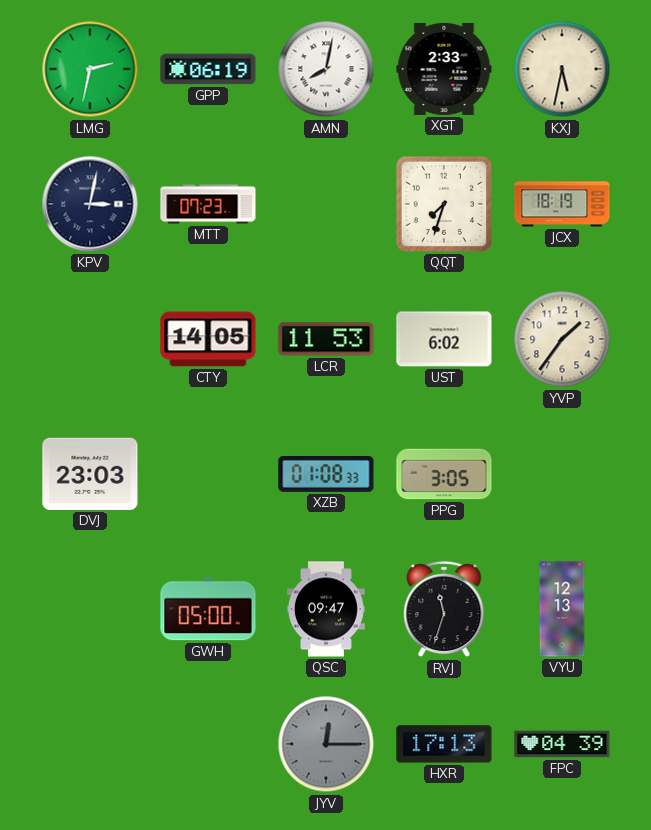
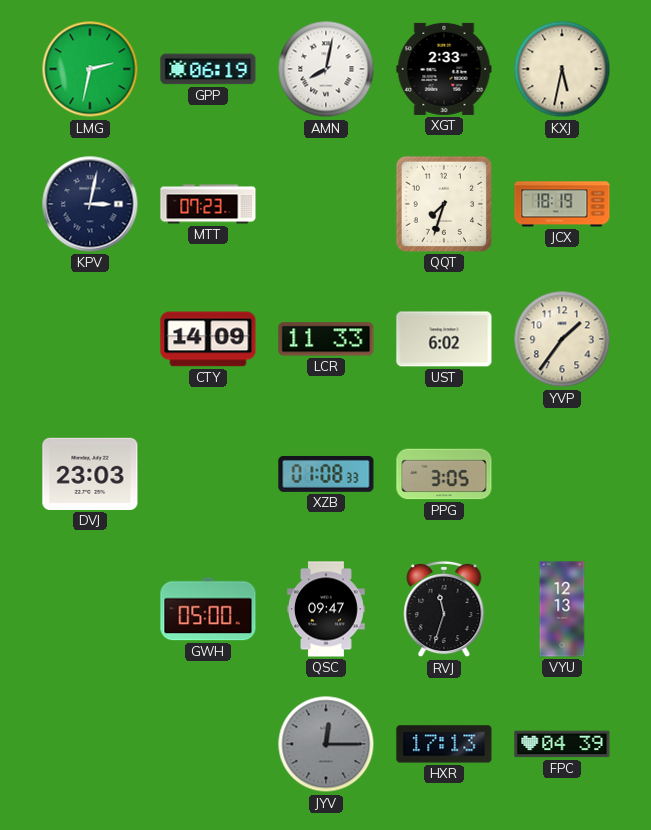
CTY: 14:05 -> 14:09 (208, 339)
LCR: 11:53 -> 11:33 (326, 339)
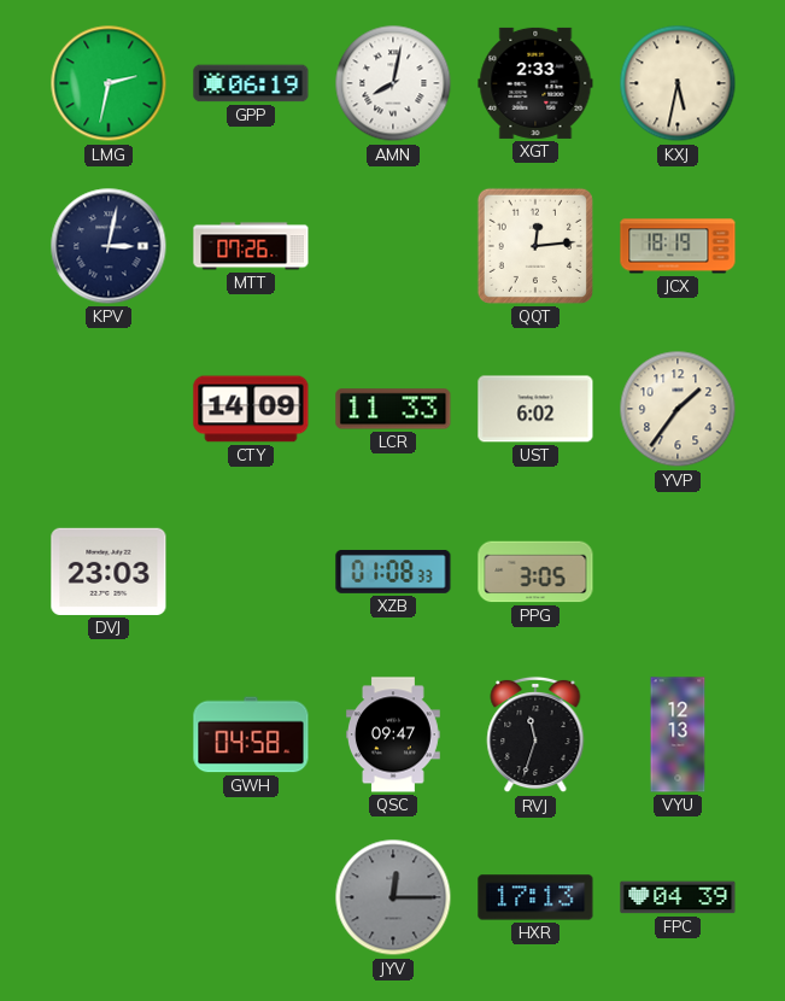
MTT: 07:23 -> 07:26 (251, 246)
QQT: 7:33 -> 12:14 (535, 246)
GWH: 05:00 -> 04:58 (251, 734)
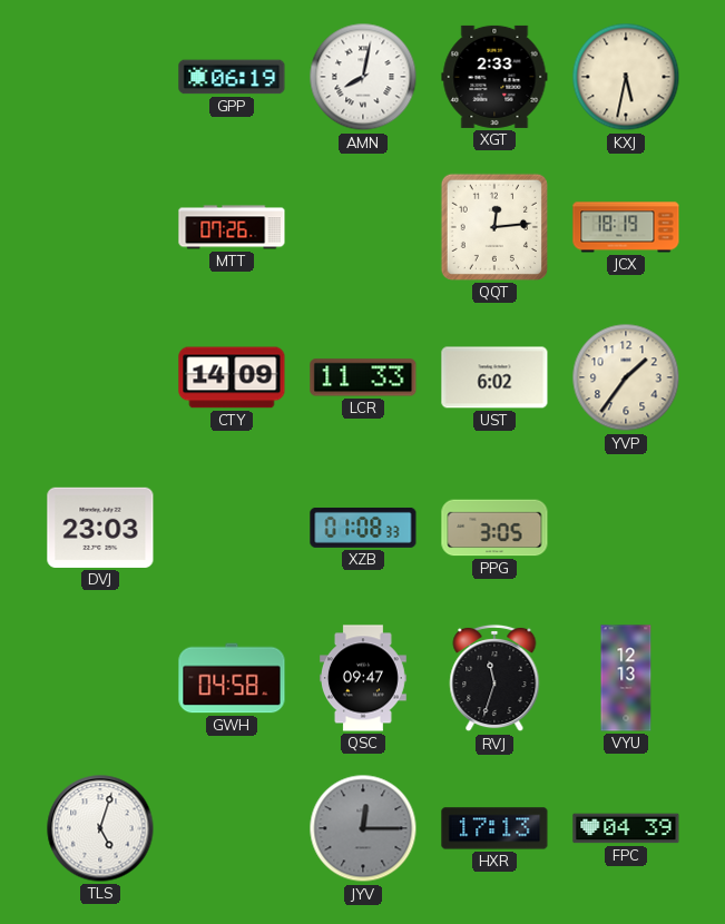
LMG: 2:32 -> none (109, 83)
KPV: 3:02 -> none (109, 246)
TLS: none -> 5:03 (100, 828)
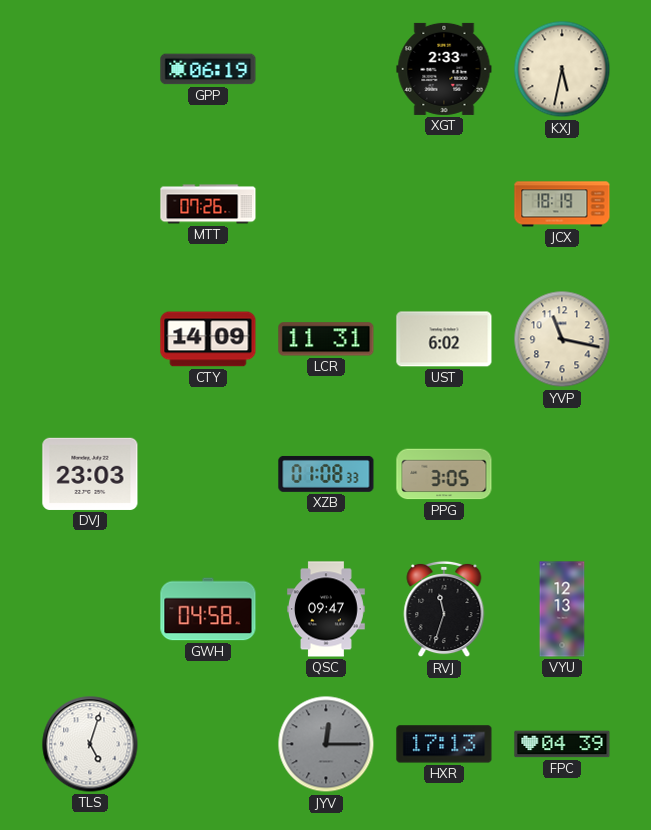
AMN: 8:02 -> none (363, 77)
QQT: 12:14 -> none (494, 227)
LCR: 11:33 -> 11:31 (326, 339)
YVP: 1:36 -> 11:17 (562, 339)
